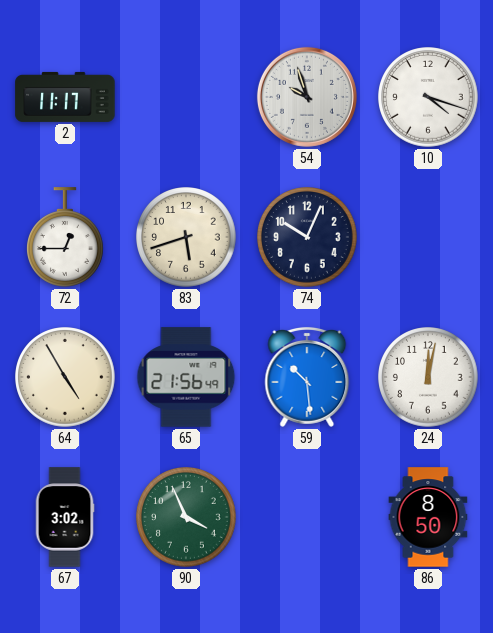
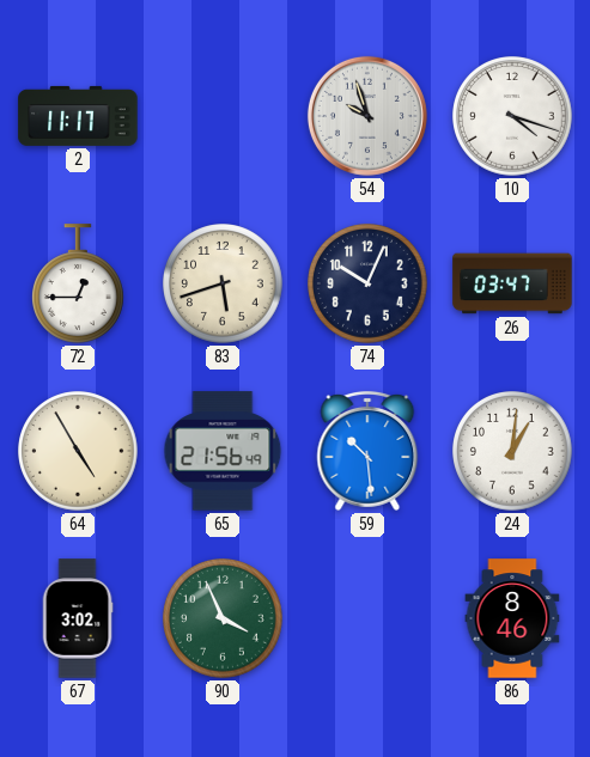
26: none -> 03:47 (512, 283)
24: 12:02 -> 1:01 (512, 451)
86: 8:50 -> 8:46 (512, 618)
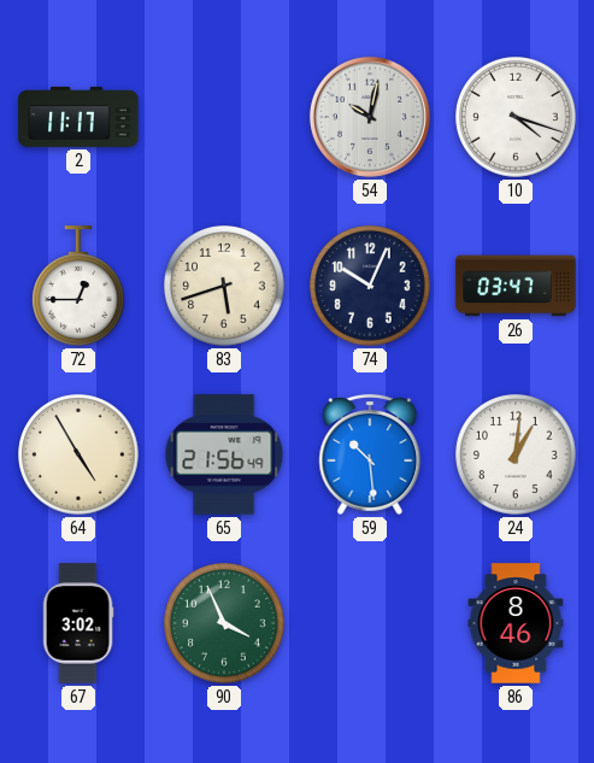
54: 9:57 -> 10:02 (370, 117)
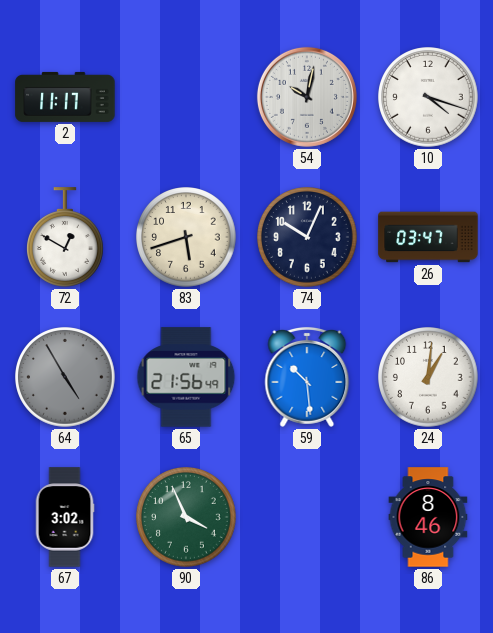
72: 12:45 -> 12:50 (66, 237)
64 dial: cream -> grey (65, 377)
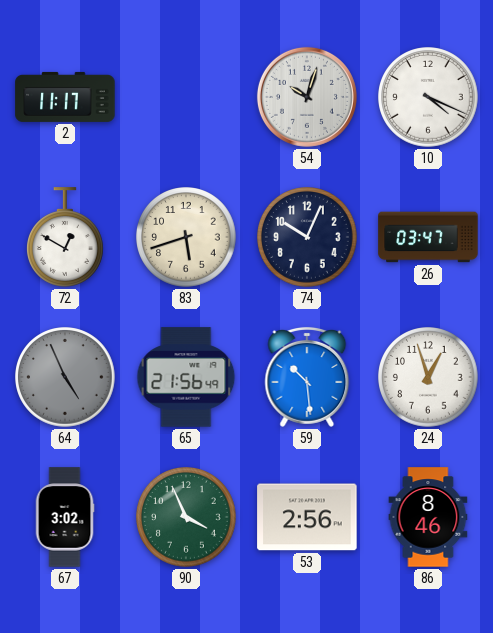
54: 10:02 -> 10:03 (307, 97)
10: 4:18 -> 4:19 (428, 97)
64: 4:55 -> 4:56 (65, 377)
24: 1:01 -> 12:57 (428, 377)
53: none -> 2:56 (307, 517)
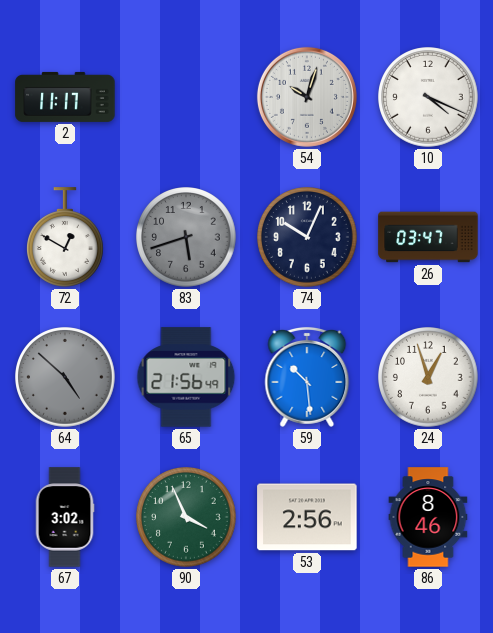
83 dial: cream -> grey (186, 237)
64: 4:56 -> 4:52 (65, 377)
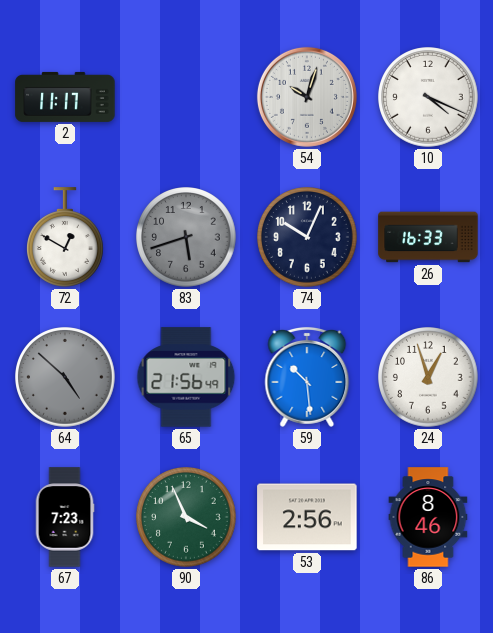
26: 03:47 -> 16:33 (428, 237)
67: 3:02 -> 7:23 (65, 517)
